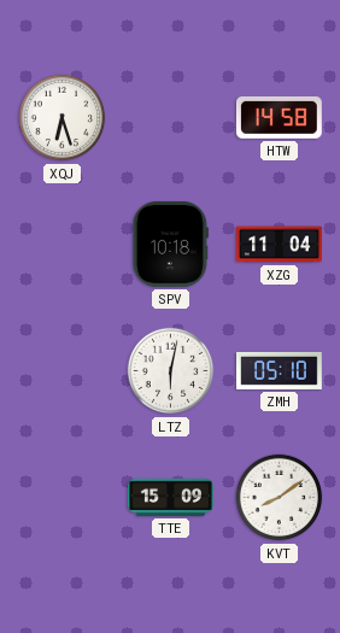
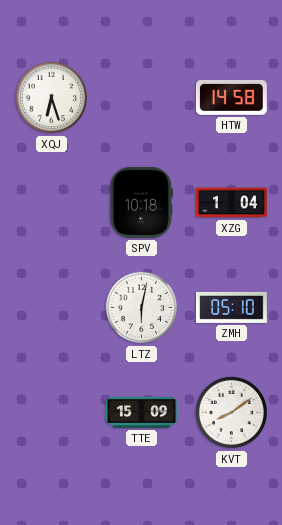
XZG: 11:04 -> 1:04 (232, 203)
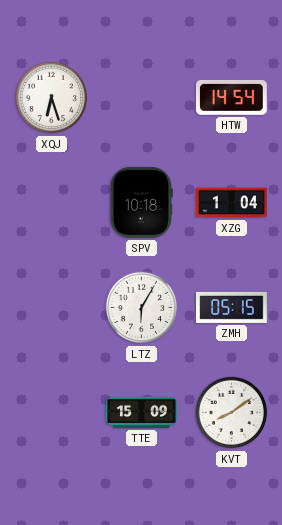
HTW: 14:58 -> 14:54 (231, 97)
LTZ: 6:02 -> 6:05 (142, 308)
ZMH: 05:10 -> 05:15 (232, 307)
